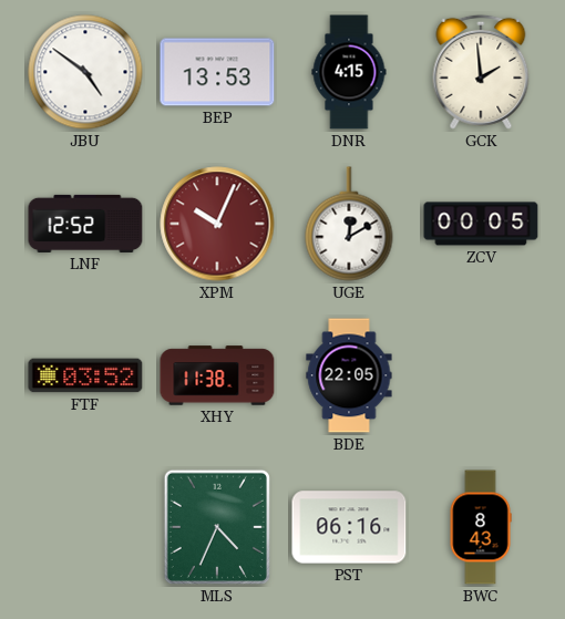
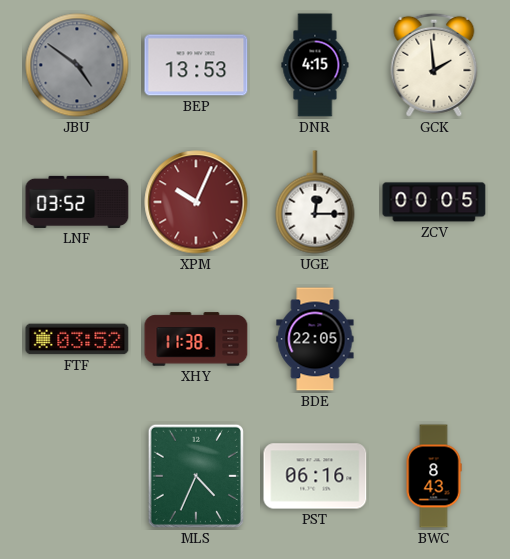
JBU dial: white -> grey (77, 65)
LNF: 12:52 -> 03:52 (77, 202)
UGE: 12:10 -> 12:15 (315, 202)
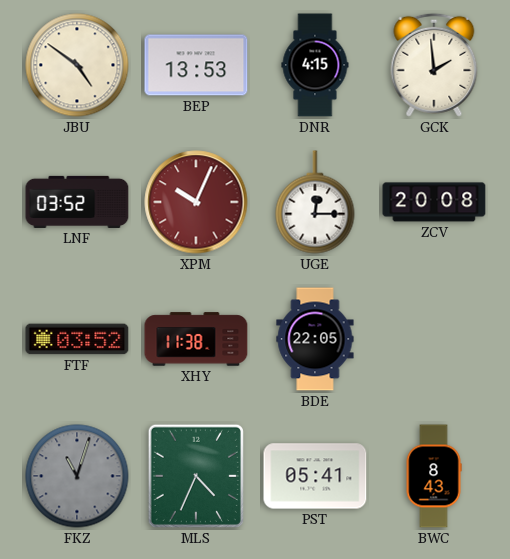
JBU dial: grey -> cream (77, 65)
ZCV: 00:05 -> 20:08 (434, 202)
FKZ: none -> 11:03 (77, 476)
PST: 06:16 -> 05:41 (315, 476)
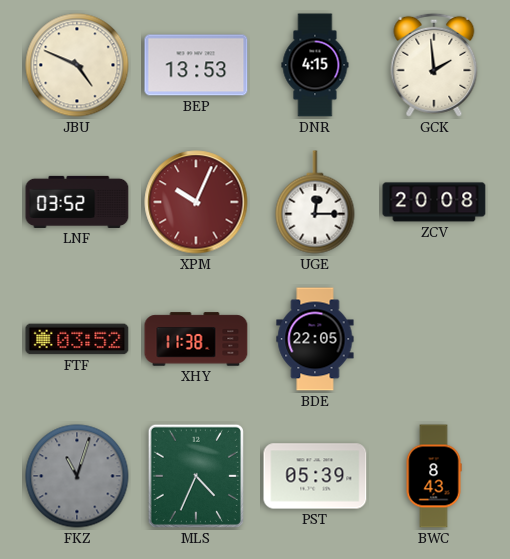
JBU: 4:51 -> 4:49 (77, 65)
PST: 05:41 -> 05:39 (315, 476)
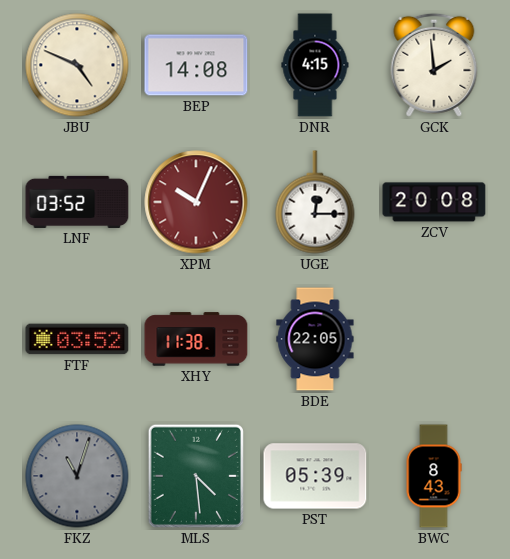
BEP: 13:53 -> 14:08 (196, 65)
MLS: 4:34 -> 4:29 (196, 476)
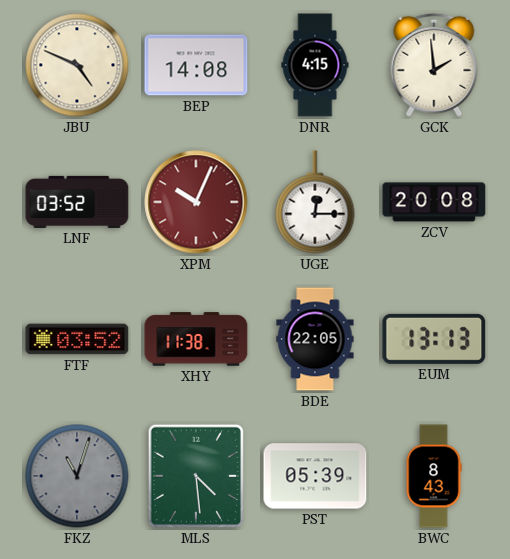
EUM: none -> 13:13 (434, 339)
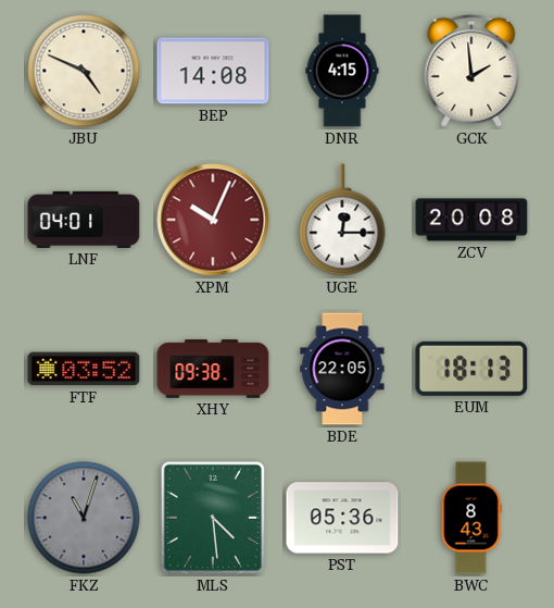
LNF: 03:52 -> 04:01 (84, 220)
XHY: 11:38 -> 09:38 (213, 369)
EUM: 13:13 -> 18:13 (471, 369)
PST: 05:39 -> 05:36 (342, 518)
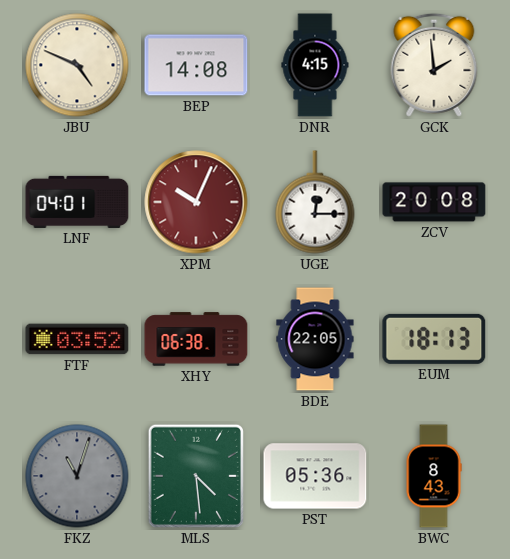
XHY: 09:38 -> 06:38 (196, 339)
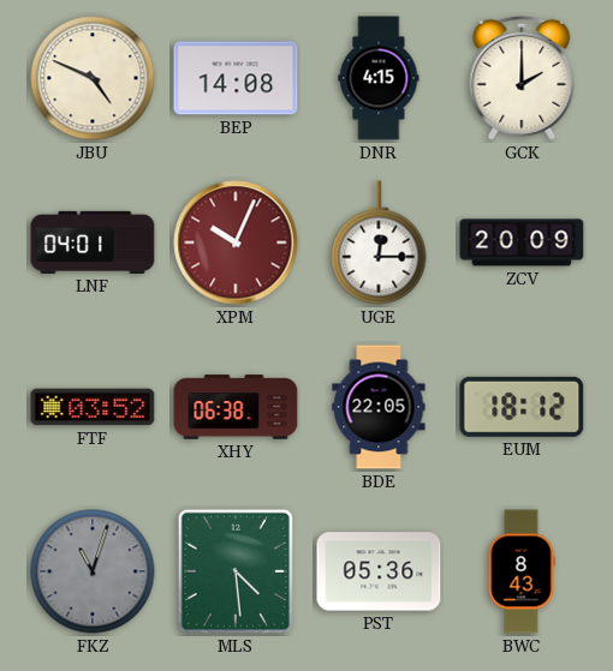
GCK: 1:59 -> 2:00 (522, 78)
ZCV: 20:08 -> 20:09 (522, 242)
EUM: 18:13 -> 18:12 (522, 407)
